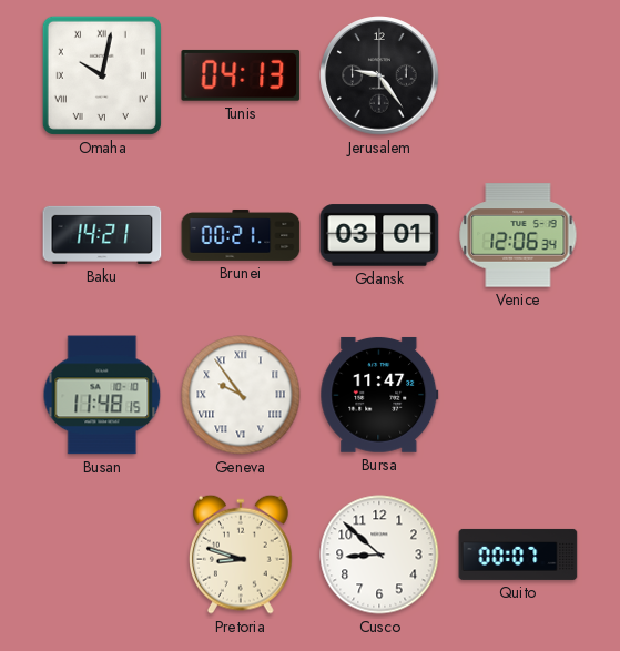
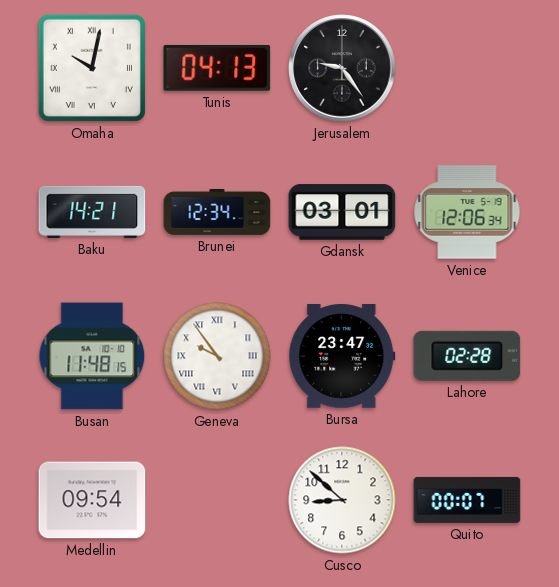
Brunei: 00:21 -> 12:34 (217, 212)
Bursa: 11:47 -> 23:47 (342, 356)
Lahore: none -> 02:28 (467, 356)
Medellin: none -> 09:54 (92, 500)
Pretoria: 8:48 -> none (242, 555)
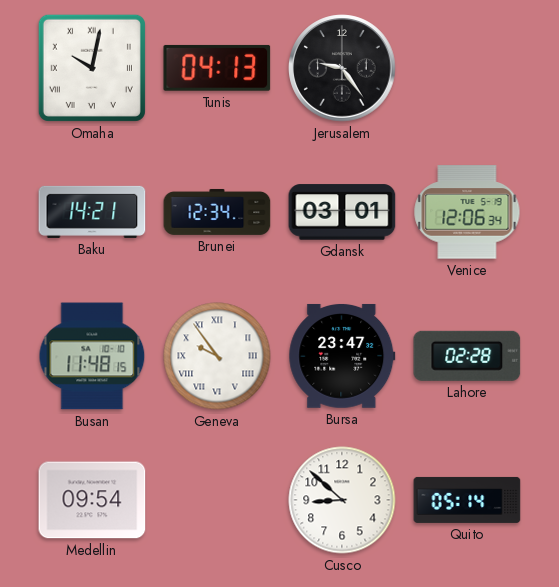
Quito: 00:07 -> 05:14 (467, 500)
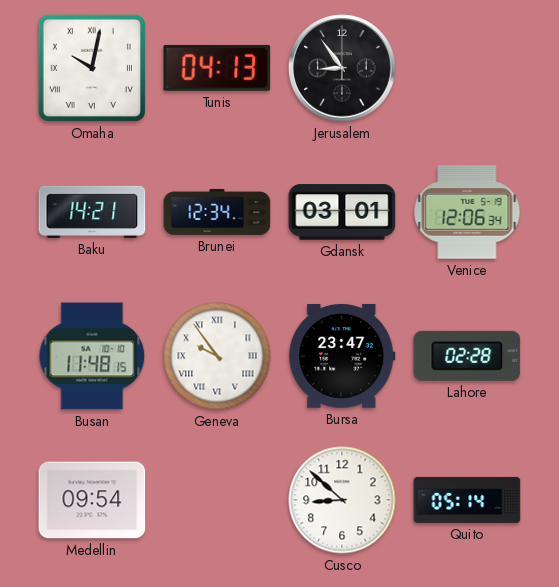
Jerusalem: 9:24 -> 8:54 (342, 68)
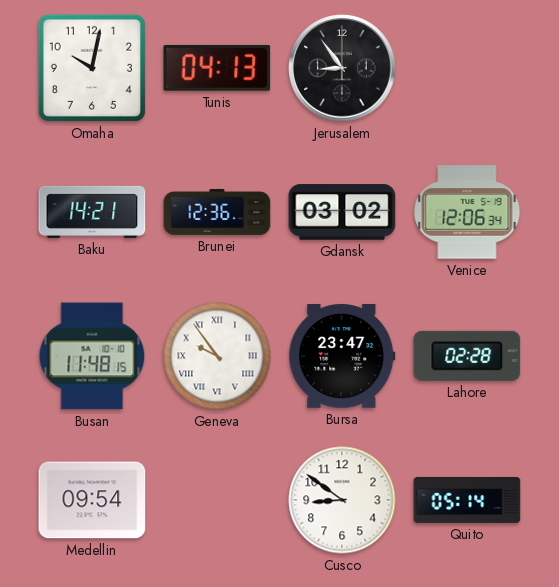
Omaha numerals: Roman -> Arabic (92, 68)
Brunei: 12:34 -> 12:36 (217, 212)
Gdansk: 03:01 -> 03:02 (342, 212)
Cusco: 8:52 -> 8:51 (342, 500)
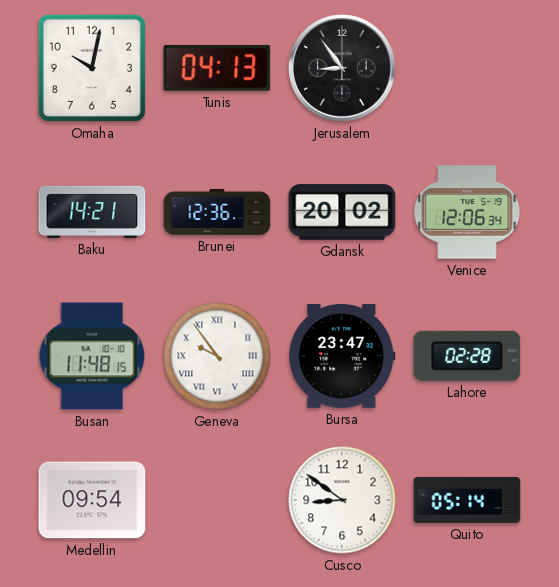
Gdansk: 03:02 -> 20:02 (342, 212)
